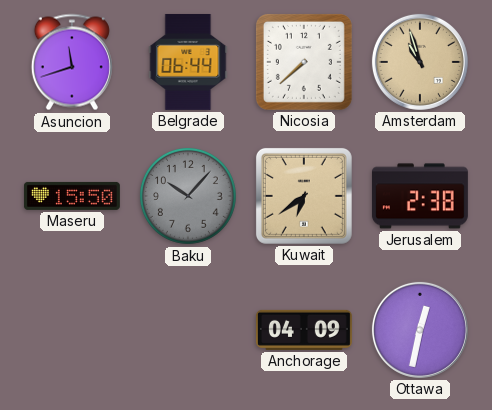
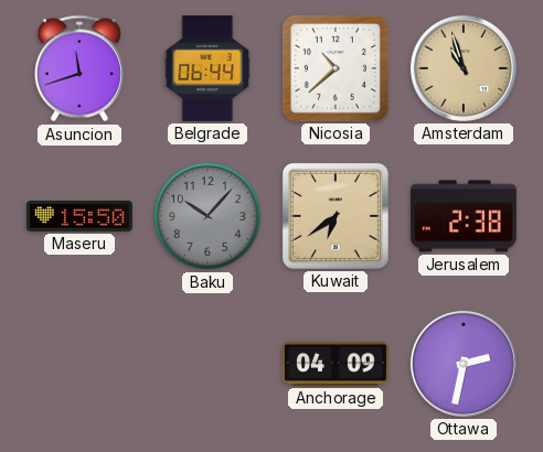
Nicosia: 7:38 -> 10:38 (336, 68)
Ottawa: 12:32 -> 2:32 (464, 364)
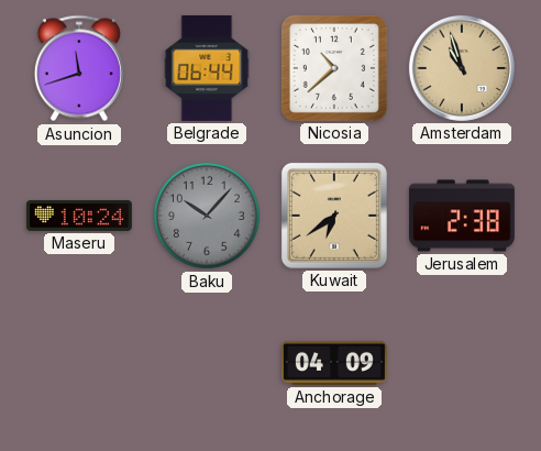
Maseru: 15:50 -> 10:24 (79, 216)
Ottawa: 2:32 -> none (464, 364)
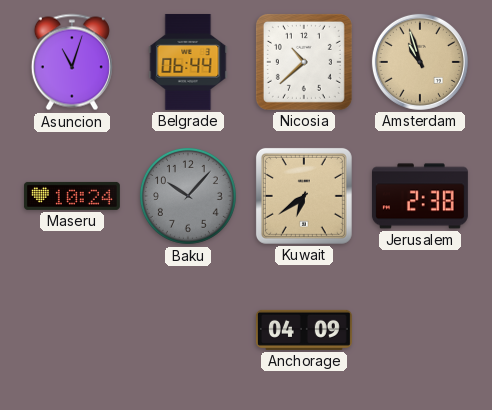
Asuncion: 11:42 -> 11:03 (72, 62)
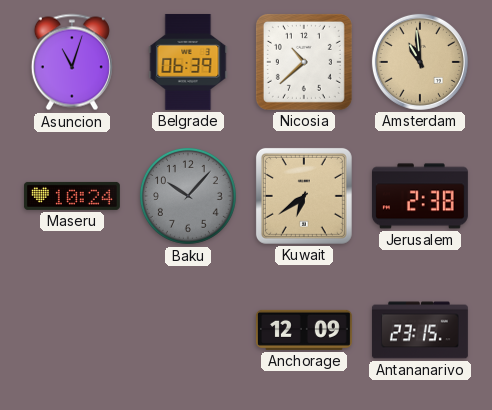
Belgrade: 06:44 -> 06:39 (188, 62)
Amsterdam: 10:57 -> 10:59 (420, 62)
Anchorage: 04:09 -> 12:09 (304, 330)
Antananarivo: none -> 23:15 (420, 330)
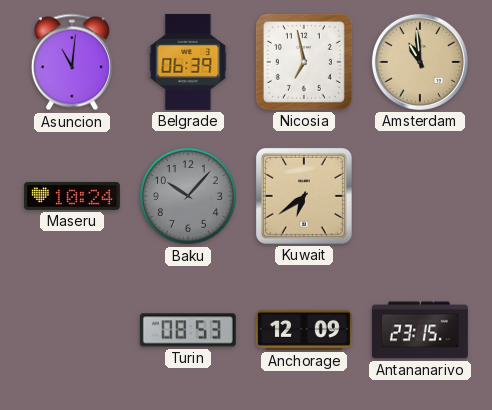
Asuncion: 11:03 -> 11:01 (72, 62)
Nicosia: 10:38 -> 6:58 (304, 62)
Jerusalem: 2:38 -> none (420, 196)
Turin: none -> 08:53 (188, 330)
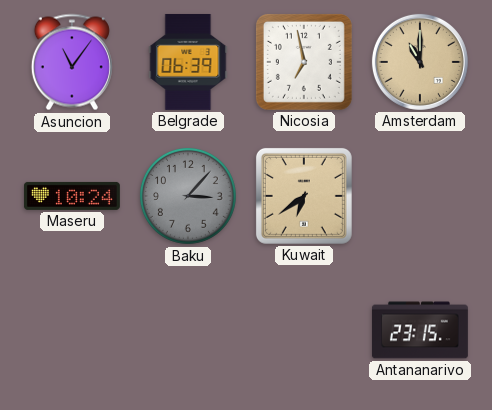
Asuncion: 11:01 -> 11:06 (72, 62)
Amsterdam: 10:59 -> 11:00 (420, 62)
Baku: 10:07 -> 3:07 (188, 196)
Turin: 08:53 -> none (188, 330)
Anchorage: 12:09 -> none (304, 330)
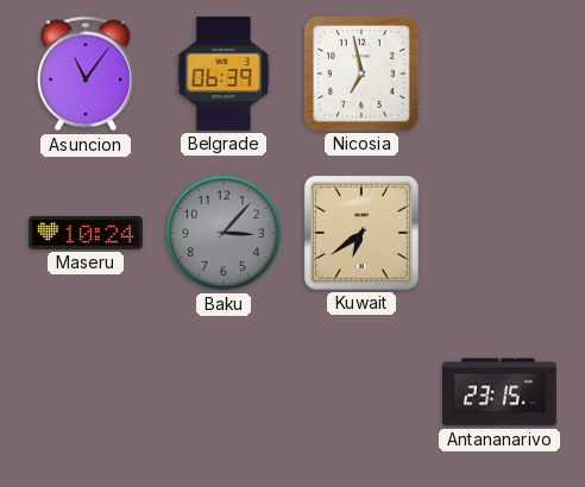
Amsterdam: 11:00 -> none (420, 62)
